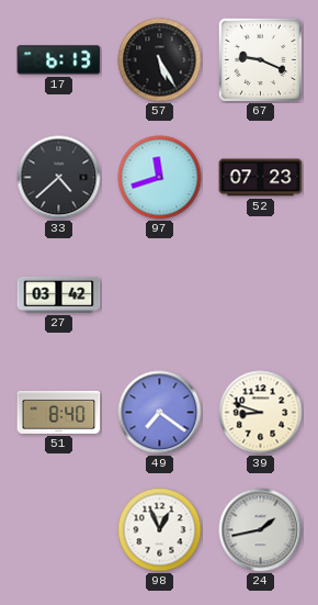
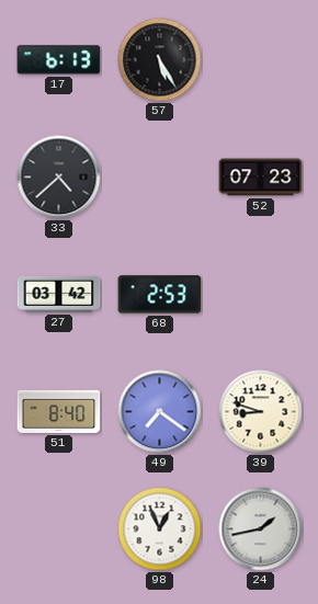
67: 9:19 -> none (260, 59)
97: 11:42 -> none (160, 178)
68: none -> 2:53 (160, 295)
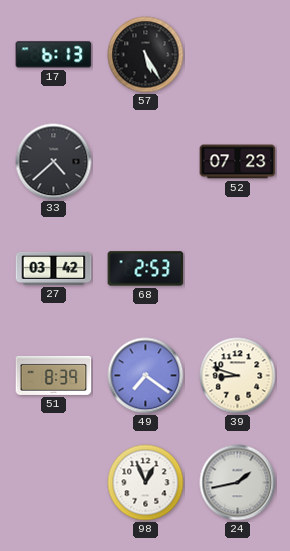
51: 8:40 -> 8:39 (54, 375)
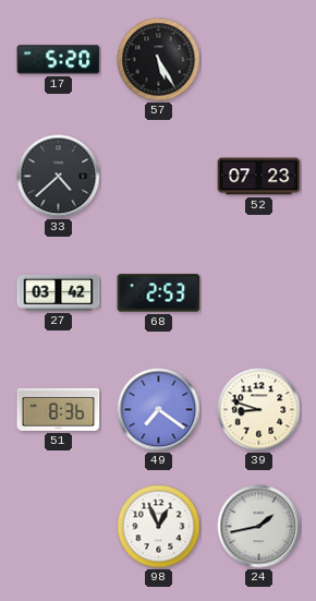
17: 6:13 -> 5:20 (59, 60)
51: 8:39 -> 8:36 (59, 409)
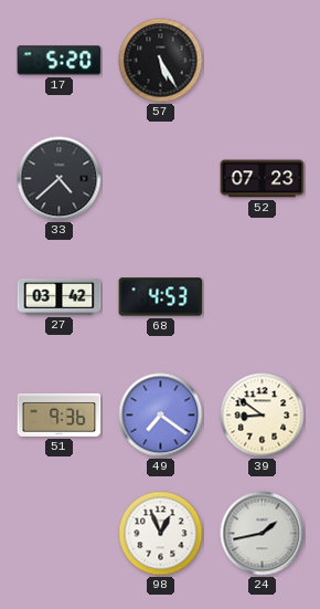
68: 2:53 -> 4:53 (161, 297)
51: 8:36 -> 9:36 (60, 414)
39: 8:48 -> 8:51 (263, 416)
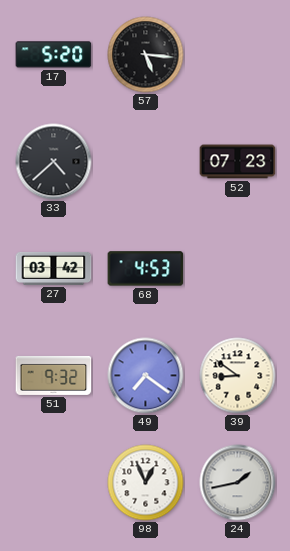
57: 5:25 -> 5:16 (146, 55)
51: 9:36 -> 9:32 (54, 375)
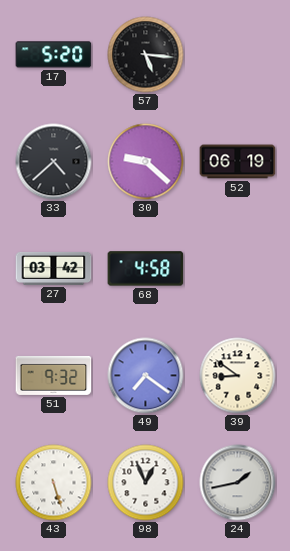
30: none -> 9:22 (146, 162)
52: 07:23 -> 06:19 (238, 162)
68: 4:53 -> 4:58 (146, 269)
43: none -> 5:27 (54, 483)
